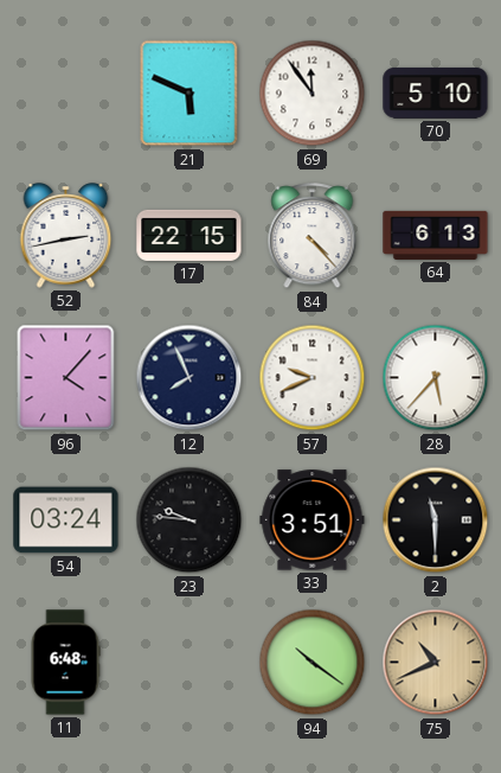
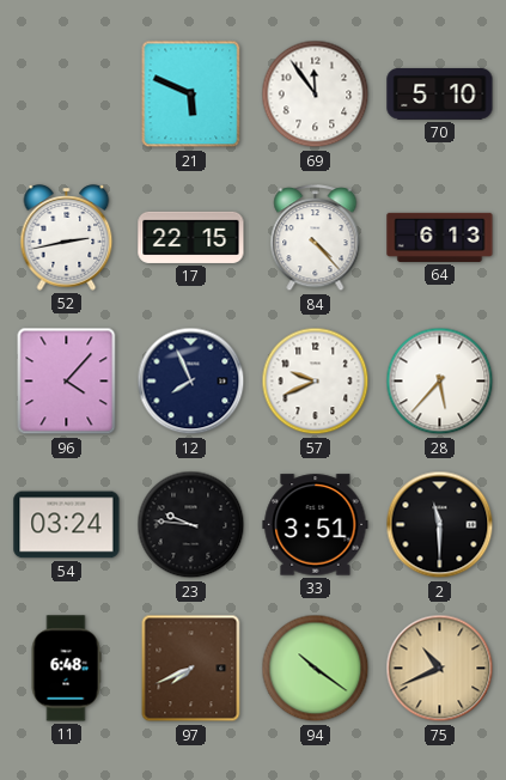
97: none -> 7:41 (191, 669)
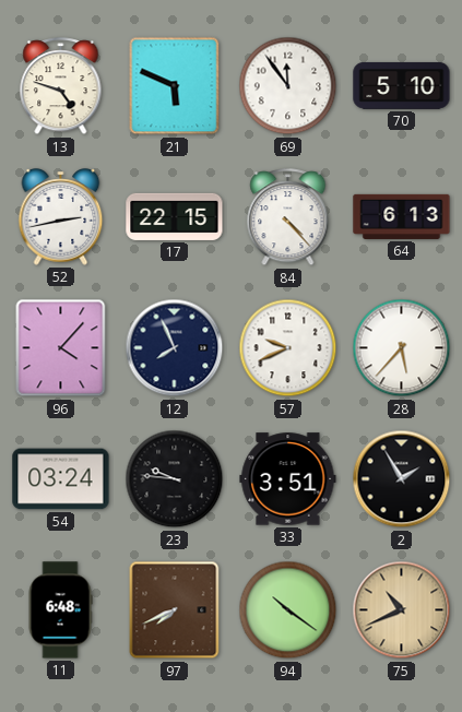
13: none -> 4:48 (61, 86)
2: 11:30 -> 1:55 (402, 479)
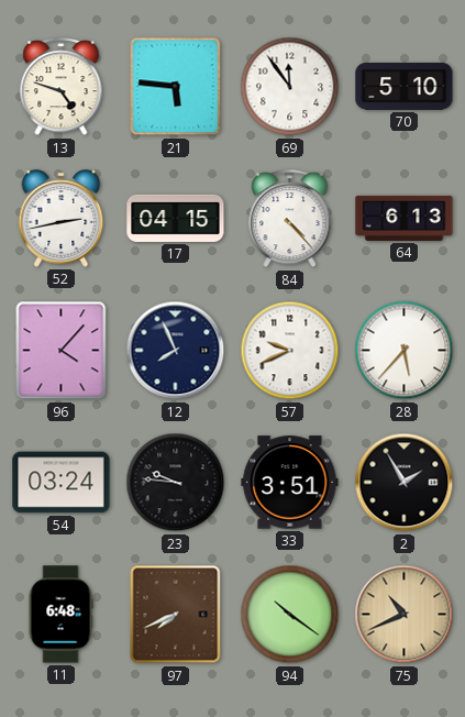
21: 5:49 -> 5:46 (176, 87)
17: 22:15 -> 04:15 (176, 218)
